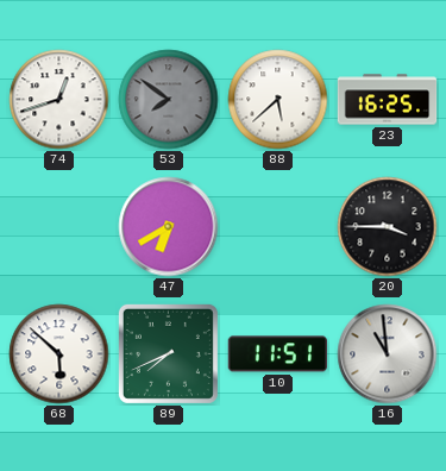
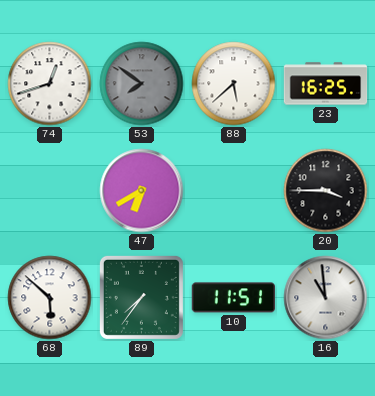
89: 7:41 -> 7:36 (141, 297)
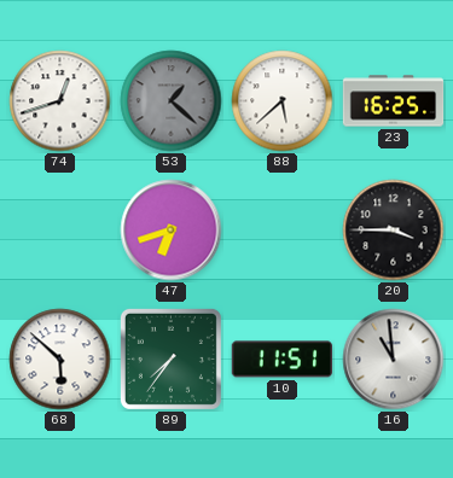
53: 7:51 -> 1:22 (172, 101)
47: 6:40 -> 6:42 (172, 231)
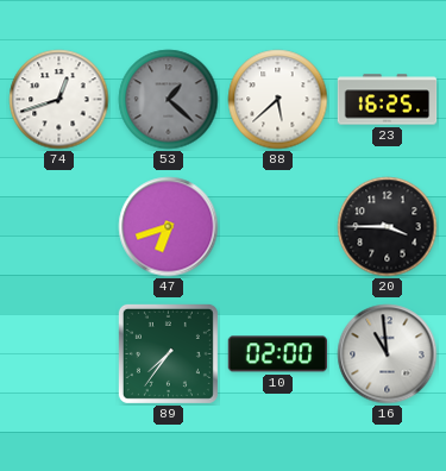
68: 5:52 -> none (60, 360)
10: 11:51 -> 02:00 (278, 354)
